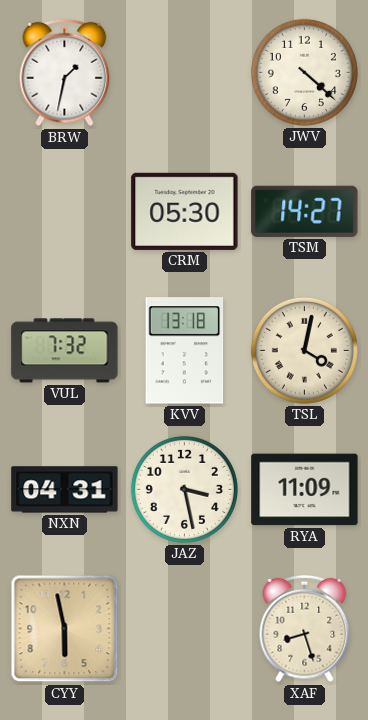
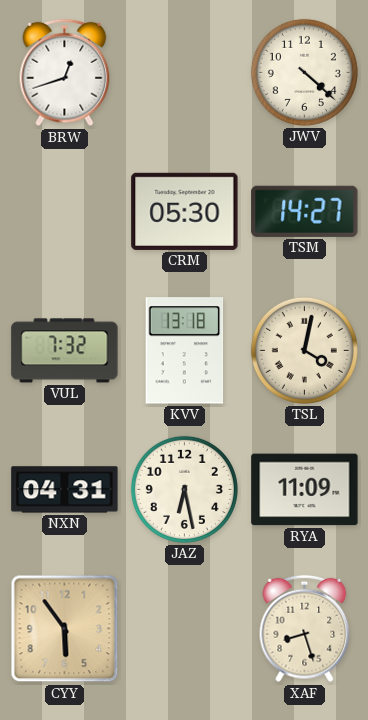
BRW: 1:32 -> 12:42 (65, 73)
JAZ: 3:28 -> 6:28 (184, 489)
CYY: 5:58 -> 5:54 (65, 629)
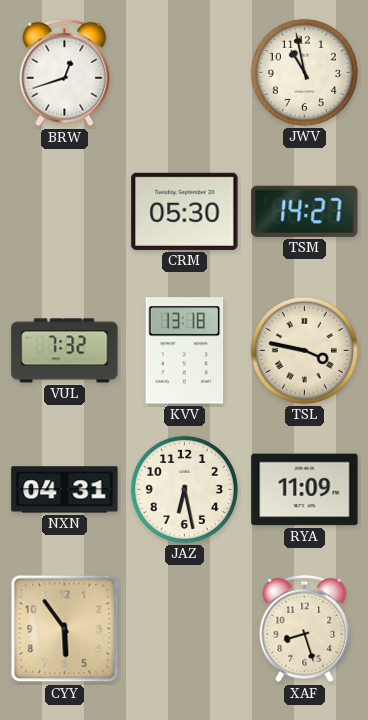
JWV: 4:22 -> 10:58 (304, 72)
TSL: 4:02 -> 3:47 (304, 350)
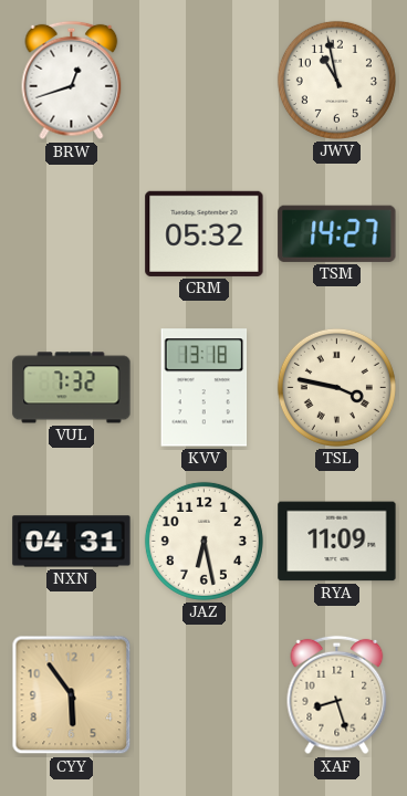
CRM: 05:30 -> 05:32 (205, 233)
